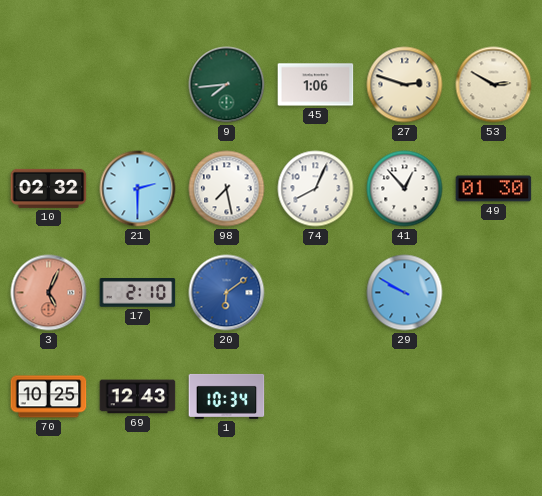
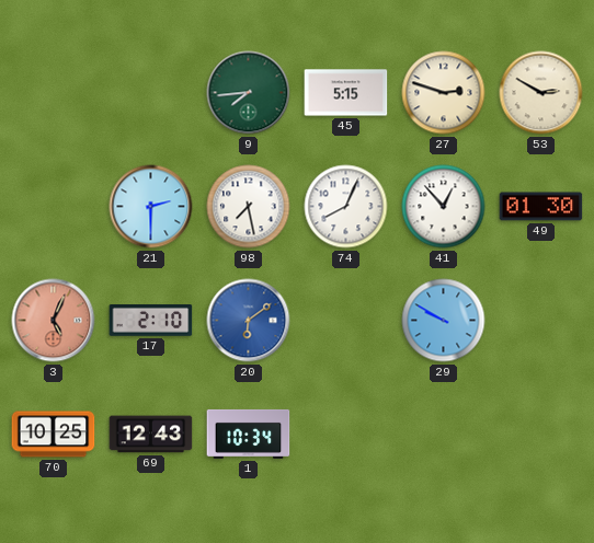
45: 1:06 -> 5:15 (346, 93)
10: 02:32 -> none (49, 188)
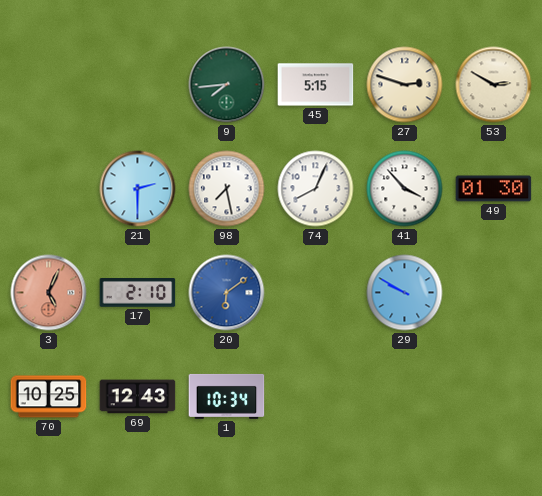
41: 12:53 -> 3:53 (405, 189)
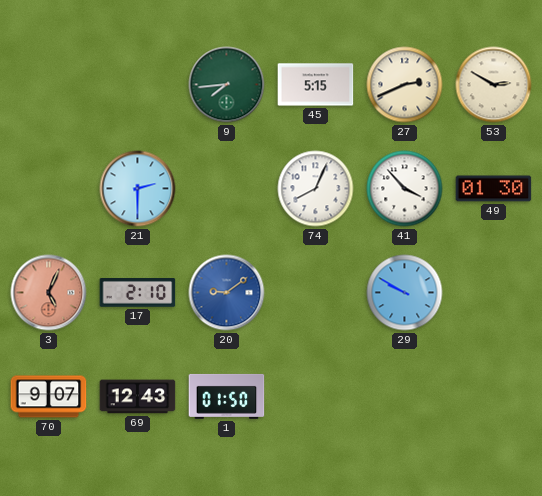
27: 2:48 -> 2:41 (405, 85)
98: 7:28 -> none (227, 189)
20: 6:09 -> 9:09 (227, 293)
70: 10:25 -> 9:07 (49, 397)
1: 10:34 -> 01:50 (227, 396)
